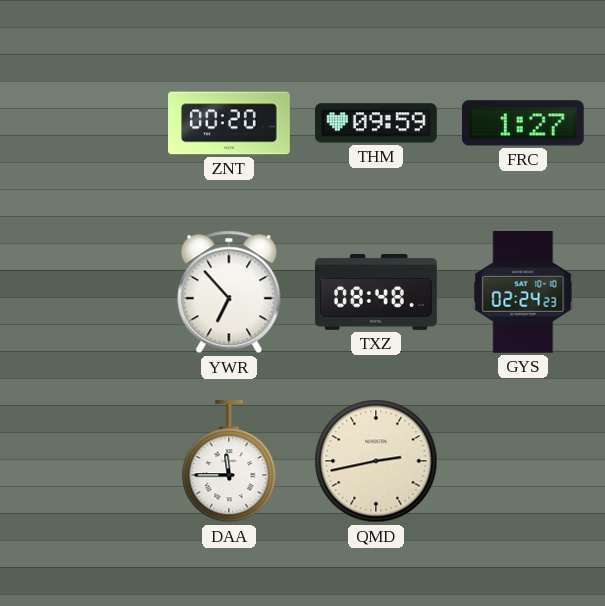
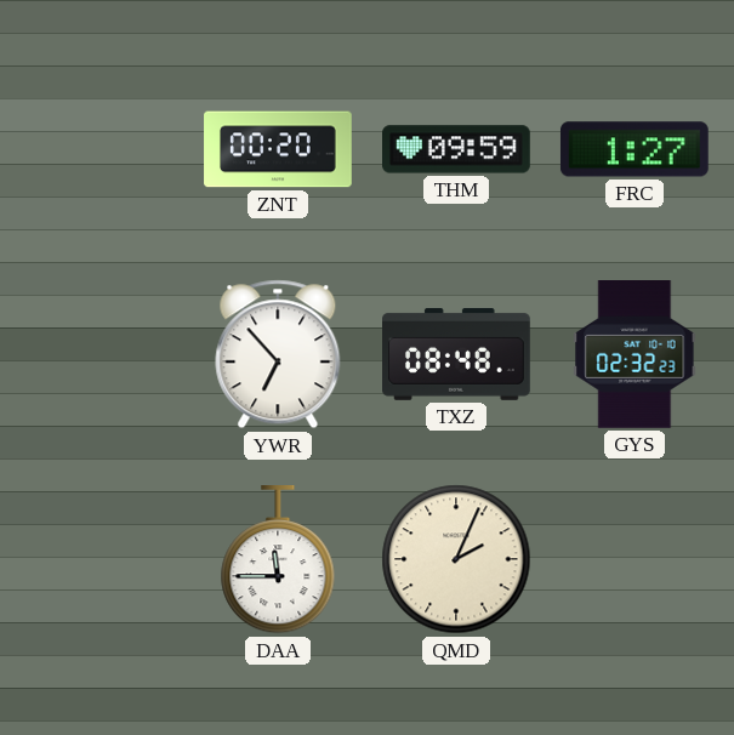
GYS: 02:24 -> 02:32 (635, 355)
QMD: 2:43 -> 2:04 (456, 559)
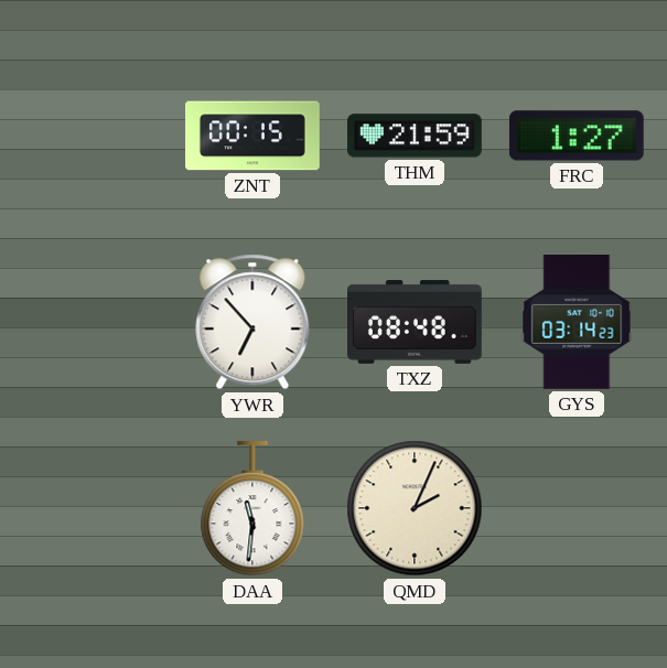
ZNT: 00:20 -> 00:15 (252, 136)
THM: 09:59 -> 21:59 (416, 136)
GYS: 02:32 -> 03:14 (577, 323)
DAA: 11:45 -> 11:31 (252, 509)
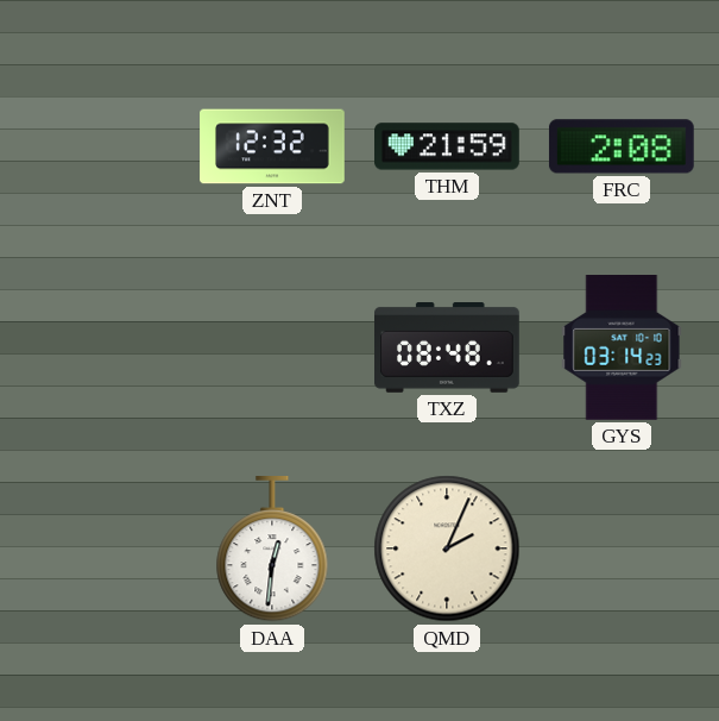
ZNT: 00:15 -> 12:32 (272, 146)
FRC: 1:27 -> 2:08 (622, 146)
YWR: 6:53 -> none (252, 322)
DAA: 11:31 -> 12:31 (272, 550)
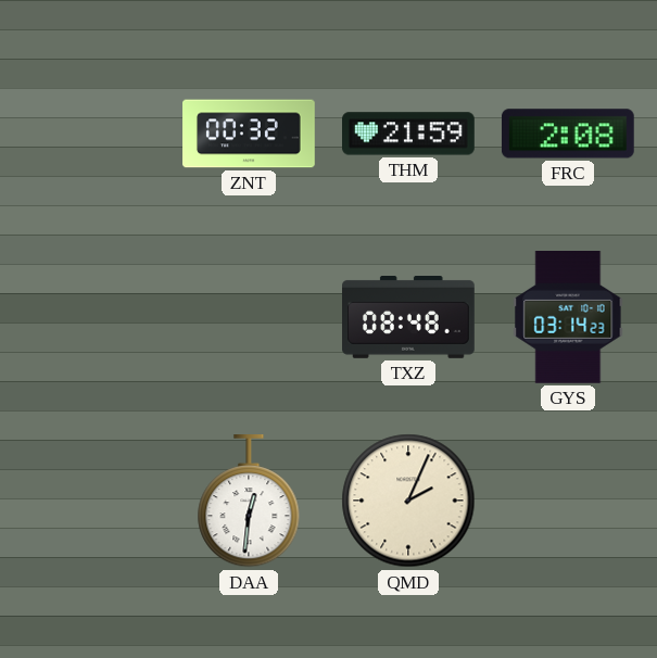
ZNT: 12:32 -> 00:32 (249, 134)
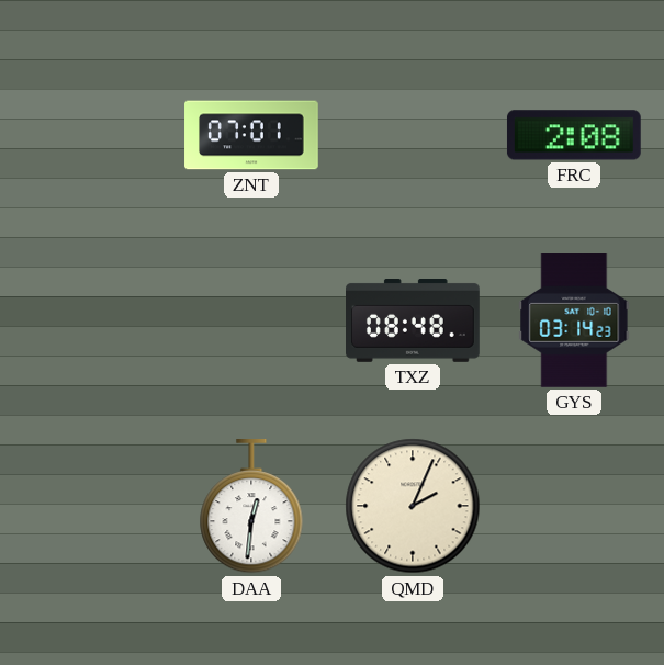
ZNT: 00:32 -> 07:01 (251, 135)
THM: 21:59 -> none (409, 134)
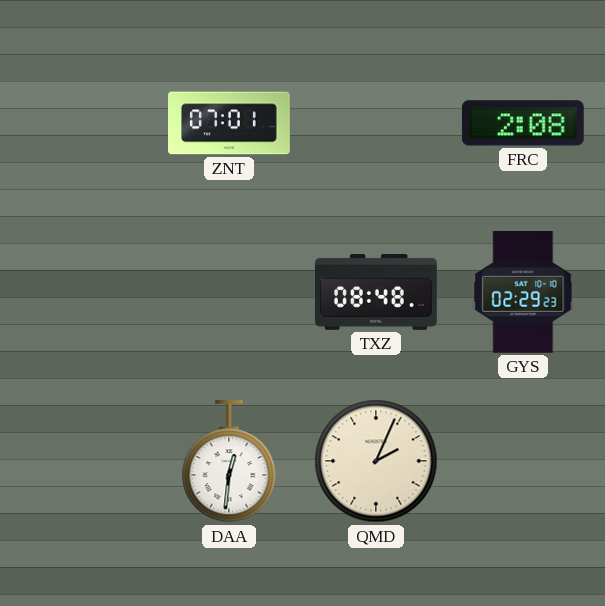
GYS: 03:14 -> 02:29 (523, 293)
